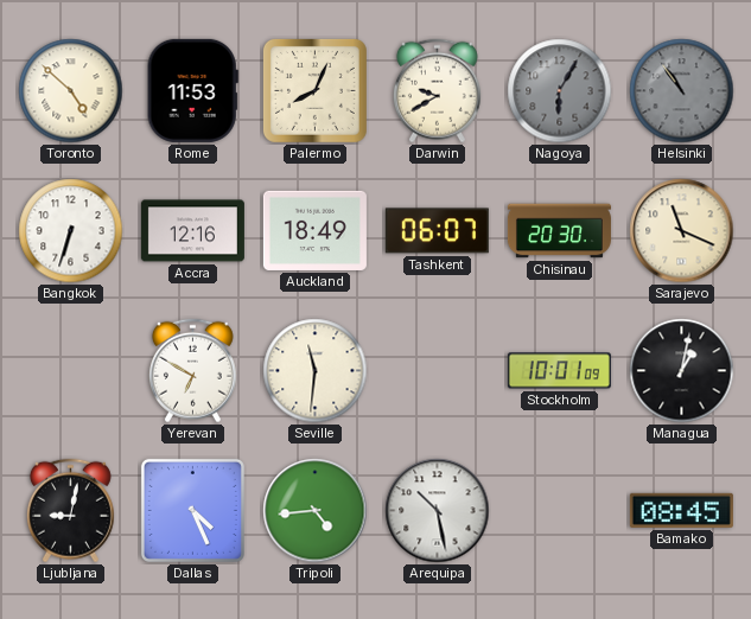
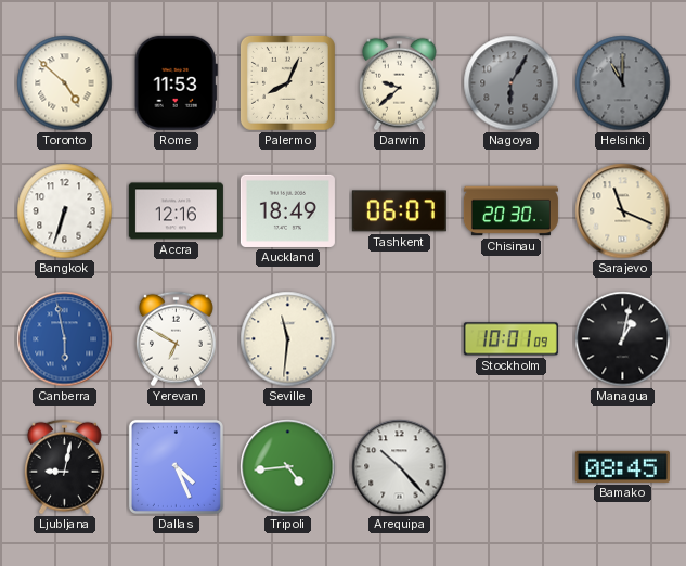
Darwin: 9:40 -> 9:38 (399, 83)
Helsinki: 10:54 -> 11:00 (623, 83)
Canberra: none -> 5:58 (65, 339)
Arequipa: 10:28 -> 10:23 (400, 467)
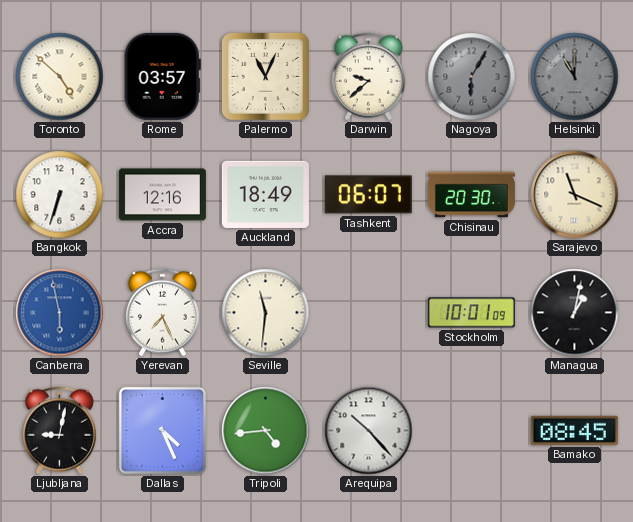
Rome: 11:53 -> 03:57 (162, 76)
Palermo: 8:04 -> 11:04 (265, 76)
Yerevan: 6:50 -> 7:26 (162, 313)
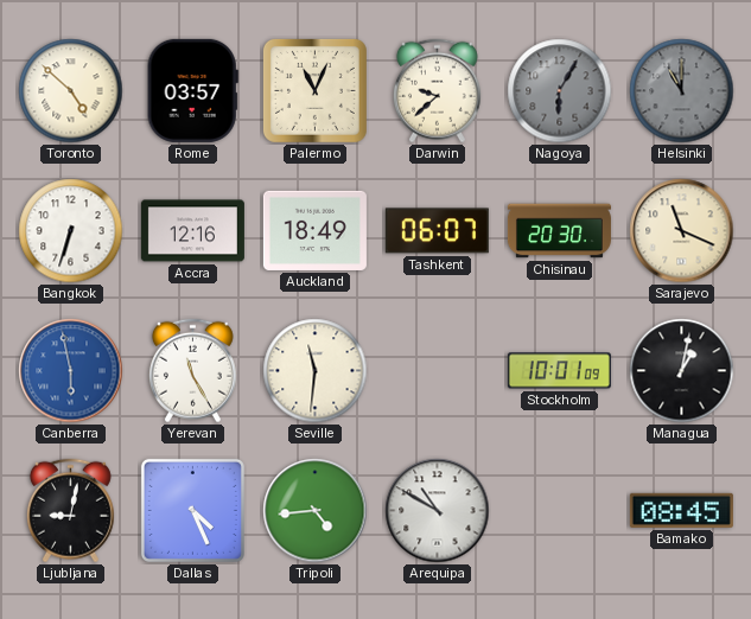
Yerevan: 7:26 -> 11:25 (192, 371)
Arequipa: 10:23 -> 10:50 (438, 511)
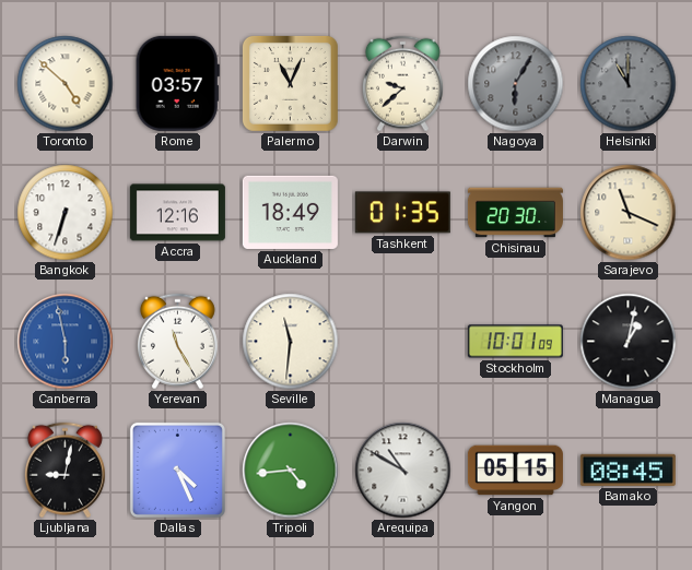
Tashkent: 06:07 -> 01:35 (402, 213)
Yangon: none -> 05:15 (515, 471)
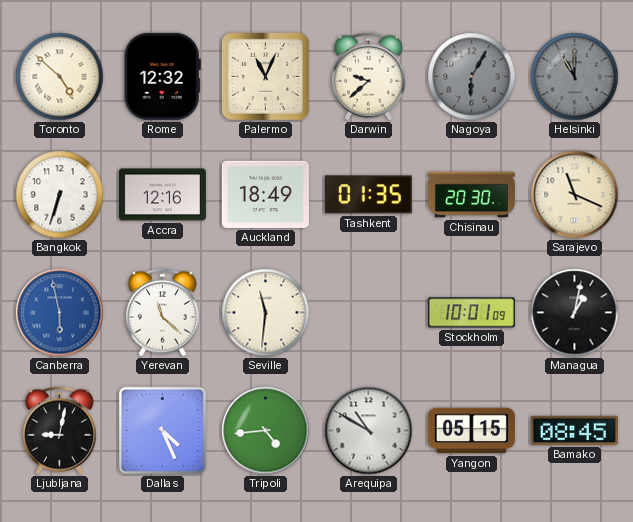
Rome: 03:57 -> 12:32 (162, 76)
Yerevan: 11:25 -> 11:22 (162, 313)
